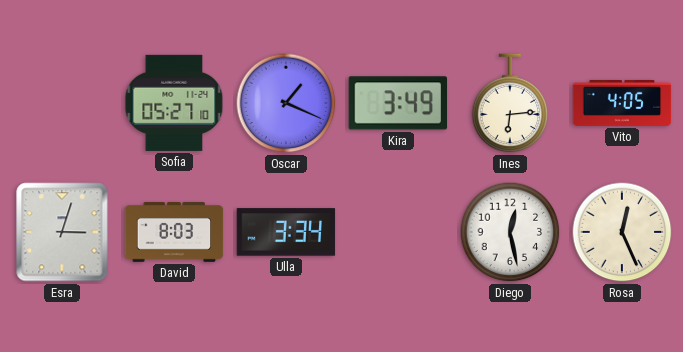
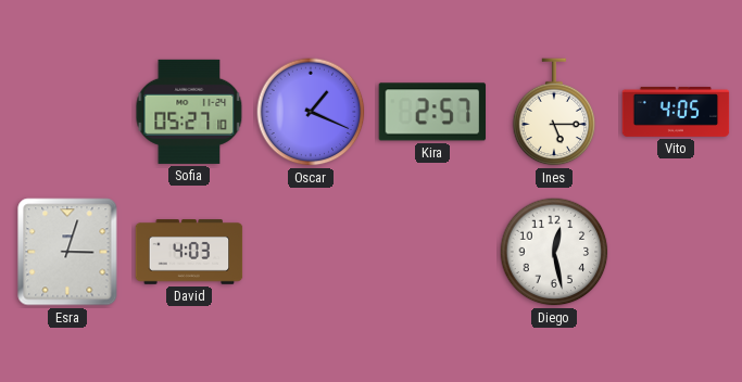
Kira: 3:49 -> 2:57 (432, 112)
Ines: 6:14 -> 5:15 (554, 112)
David: 8:03 -> 4:03 (189, 252)
Ulla: 3:34 -> none (286, 232)
Rosa: 12:26 -> none (622, 232)
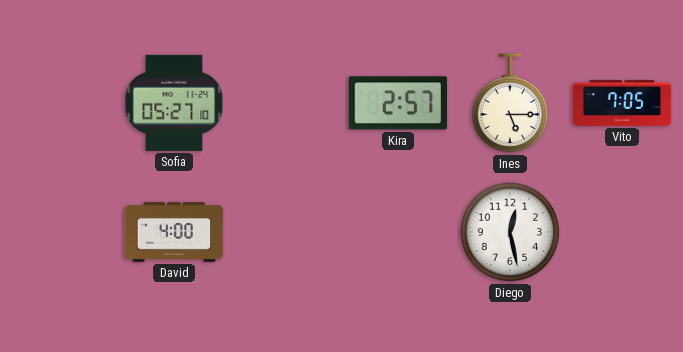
Oscar: 1:19 -> none (311, 112)
Vito: 4:05 -> 7:05 (622, 103)
Esra: 3:03 -> none (67, 252)
David: 4:03 -> 4:00 (174, 232)
